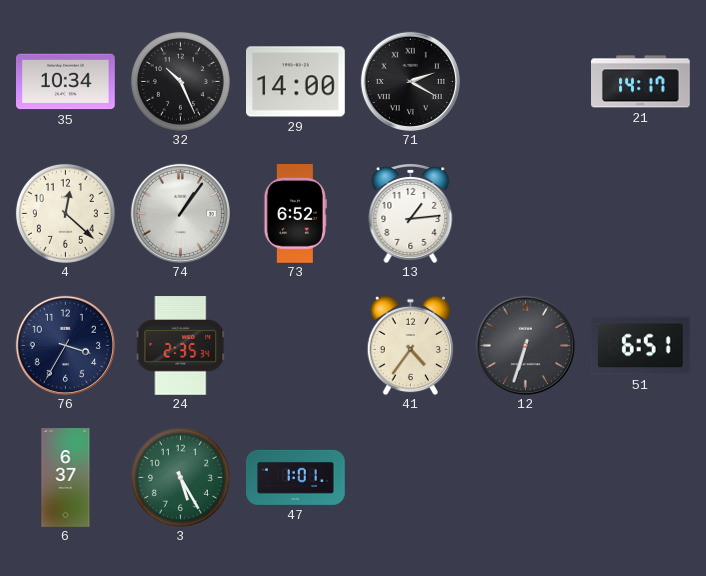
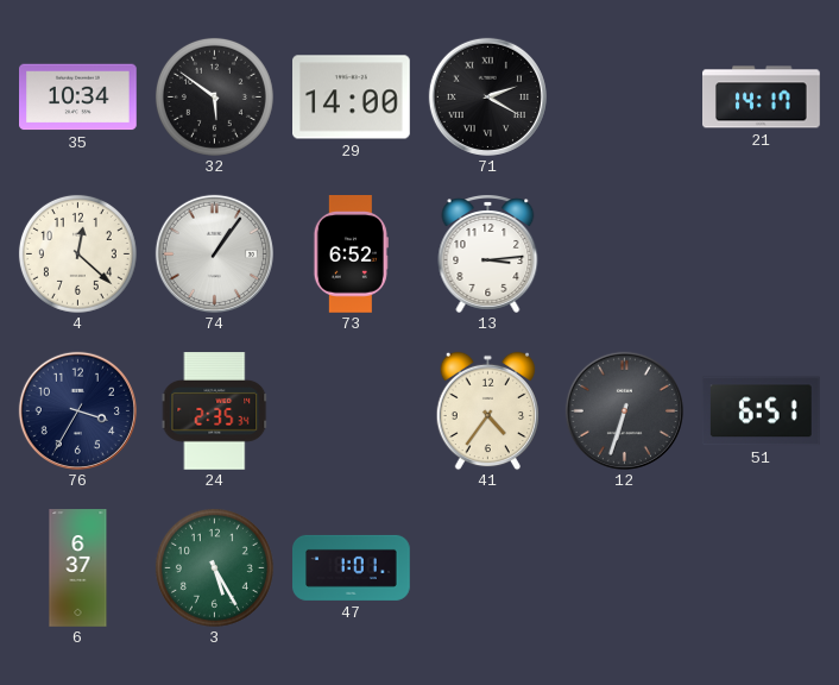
32: 10:26 -> 5:51 (214, 96)
13: 1:14 -> 3:14 (488, 254)
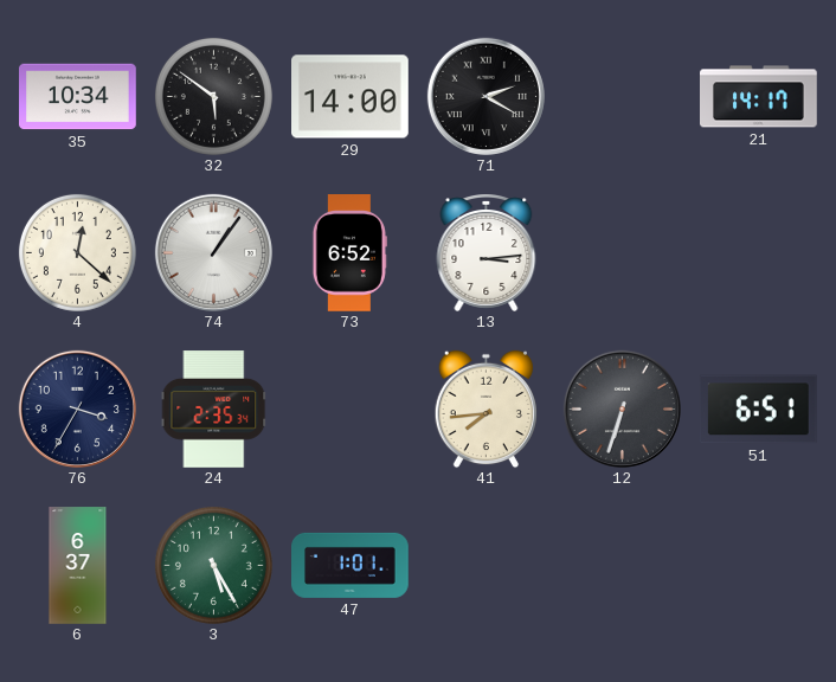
41: 4:36 -> 7:44 (485, 408)
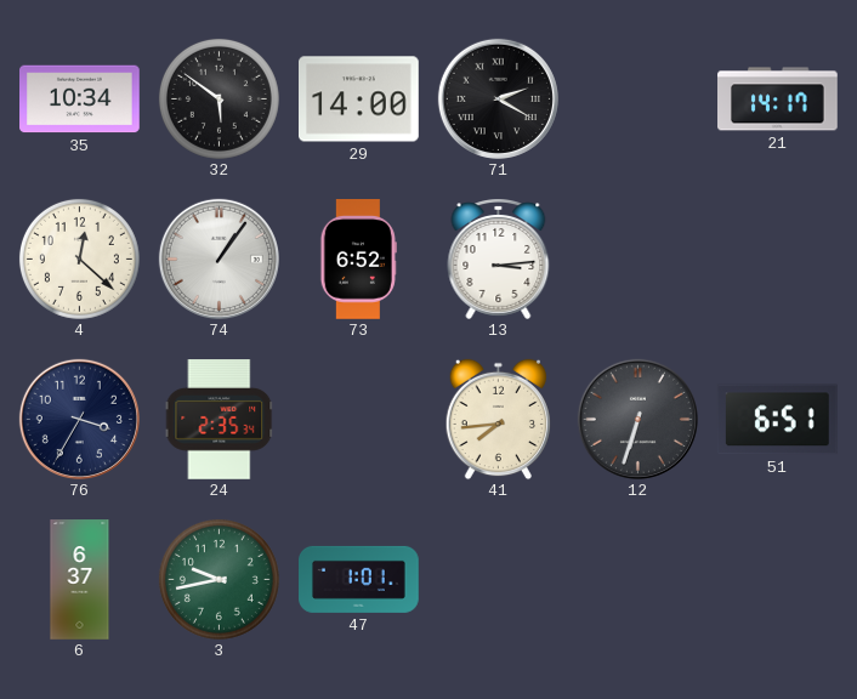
3: 5:25 -> 9:43 (218, 579)
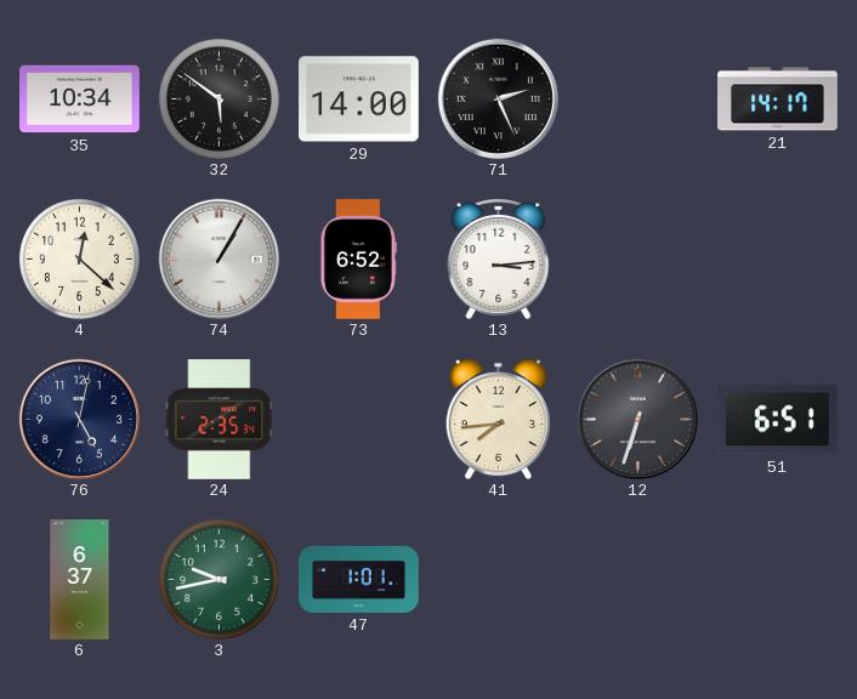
71: 2:20 -> 2:26 (498, 98)
74: 1:06 -> 1:05 (218, 258)
76: 3:35 -> 5:02 (79, 419)
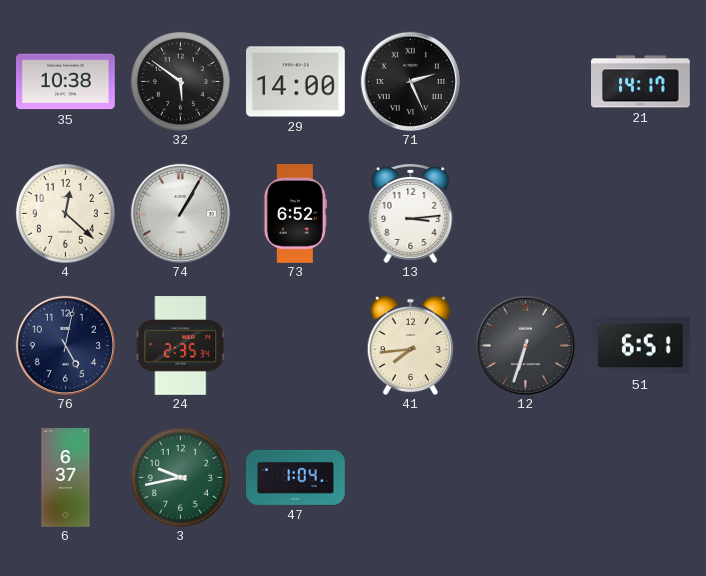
35: 10:34 -> 10:38 (66, 82)
47: 1:01 -> 1:04 (296, 477)
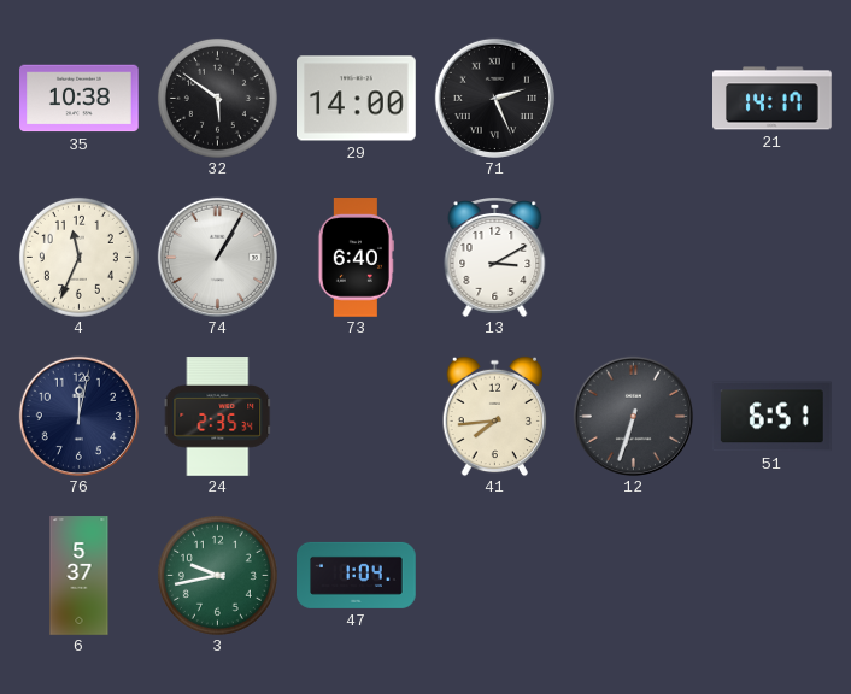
4: 12:22 -> 11:34 (78, 257)
73: 6:52 -> 6:40 (356, 258)
13: 3:14 -> 3:10 (495, 258)
76: 5:02 -> 12:02 (78, 416)
6: 6:37 -> 5:37 (80, 576)
